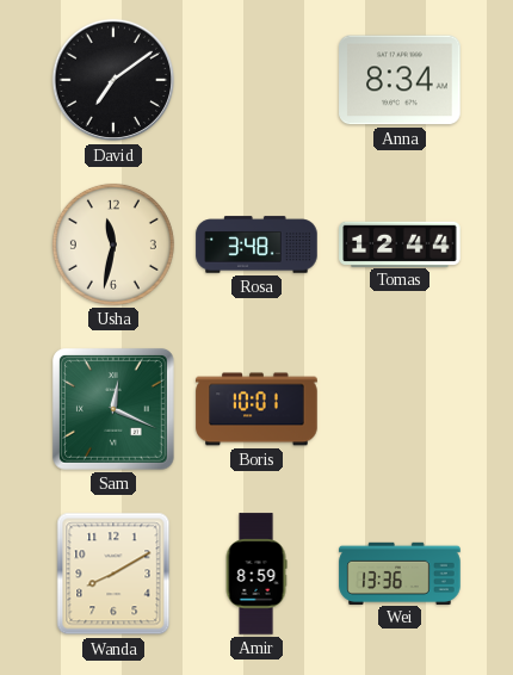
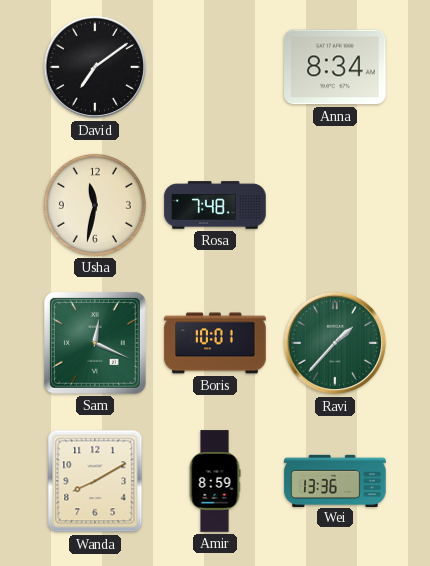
Rosa: 3:48 -> 7:48 (215, 205)
Tomas: 12:44 -> none (400, 243)
Ravi: none -> 1:37 (335, 343)
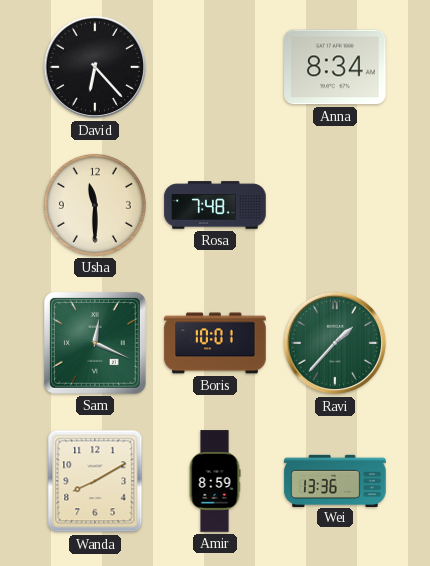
David: 7:09 -> 6:23 (95, 67)
Usha: 11:32 -> 11:30 (95, 205)
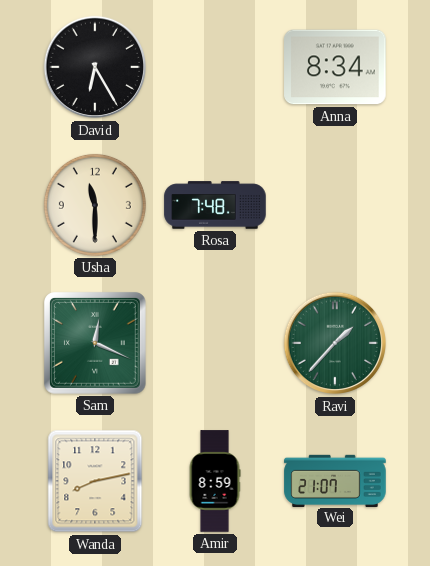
David: 6:23 -> 6:25 (95, 67)
Boris: 10:01 -> none (215, 343)
Wanda: 8:10 -> 8:13 (95, 481)
Wei: 13:36 -> 21:07 (335, 480)
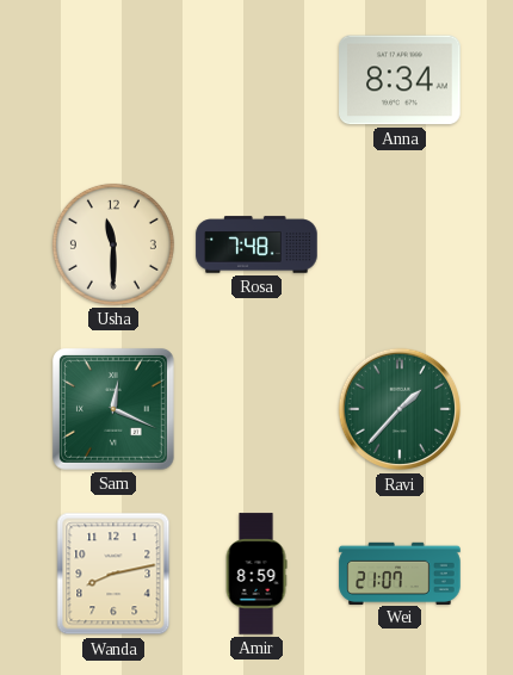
David: 6:25 -> none (95, 67)
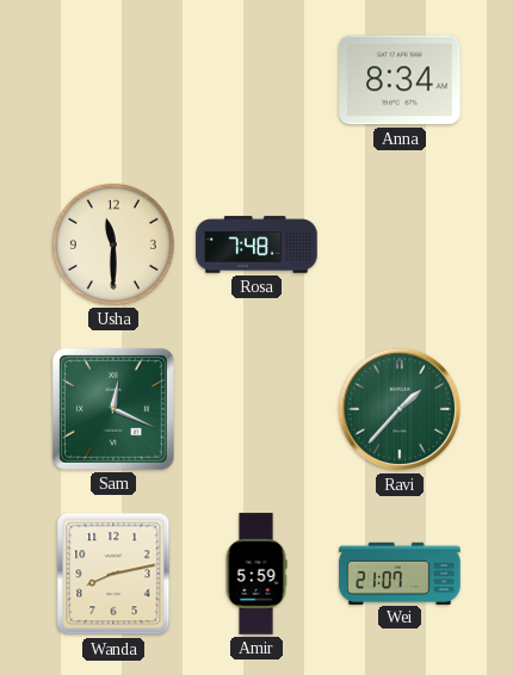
Amir: 8:59 -> 5:59 (256, 574)
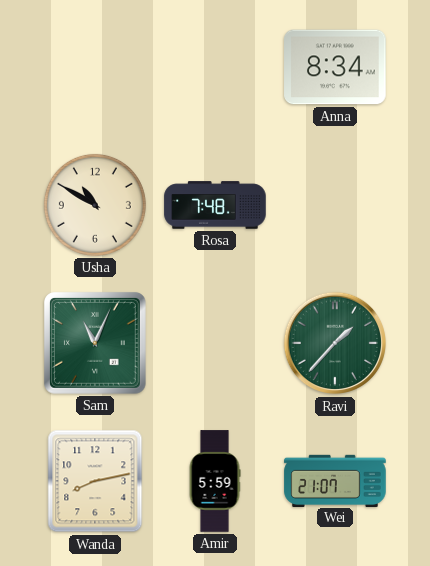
Usha: 11:30 -> 10:50 (95, 205)
Sam: 12:19 -> 11:04 (95, 343)
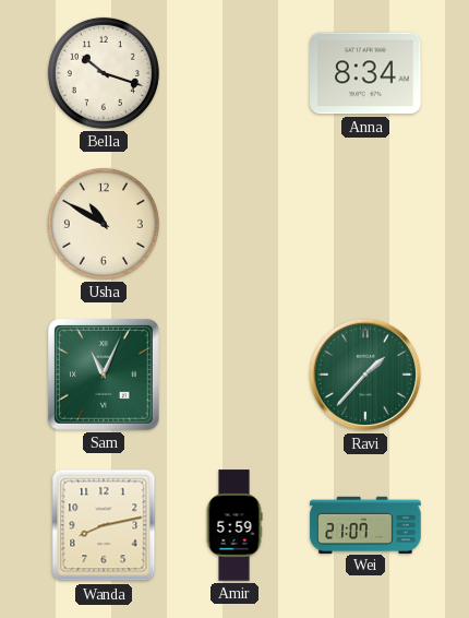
Bella: none -> 10:18 (104, 73)
Rosa: 7:48 -> none (215, 205)
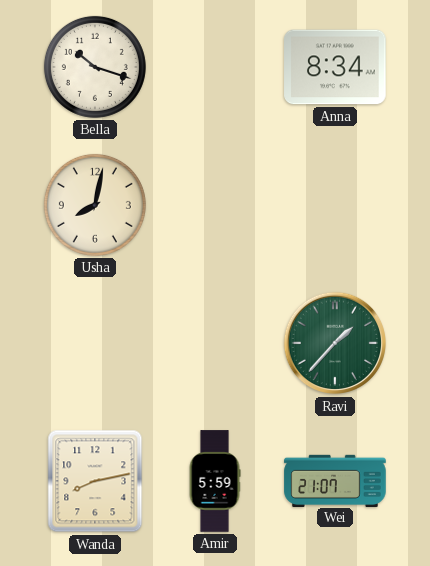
Usha: 10:50 -> 8:02 (95, 205)
Sam: 11:04 -> none (104, 375)
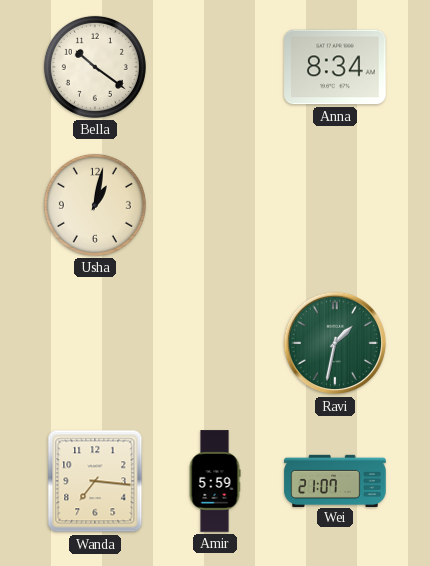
Bella: 10:18 -> 10:21 (95, 67)
Usha: 8:02 -> 1:02 (95, 205)
Ravi: 1:37 -> 1:32 (335, 343)
Wanda: 8:13 -> 7:16 (95, 481)
